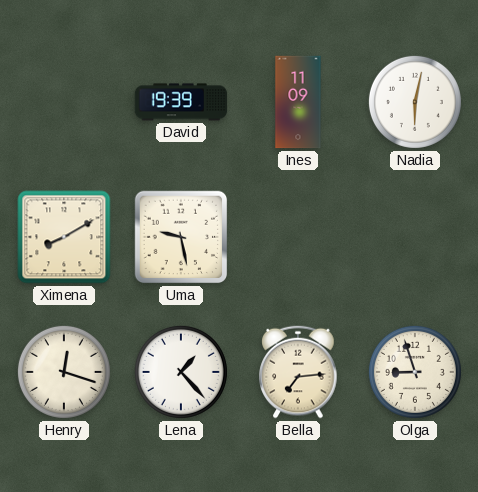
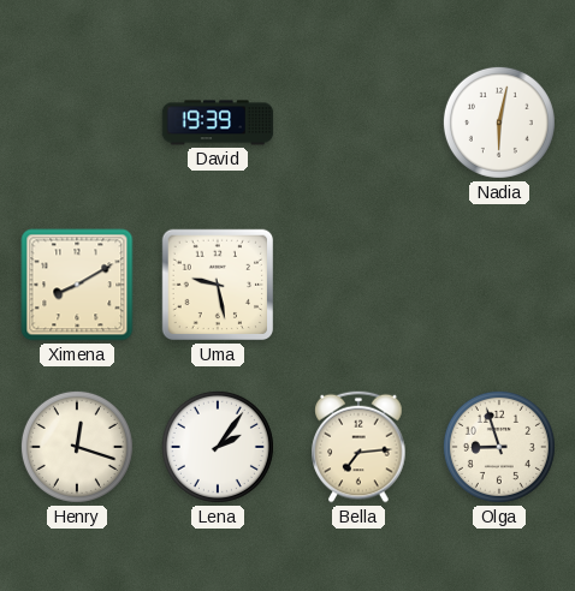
Ines: 11:09 -> none (298, 102)
Lena: 1:23 -> 2:06 (218, 447)
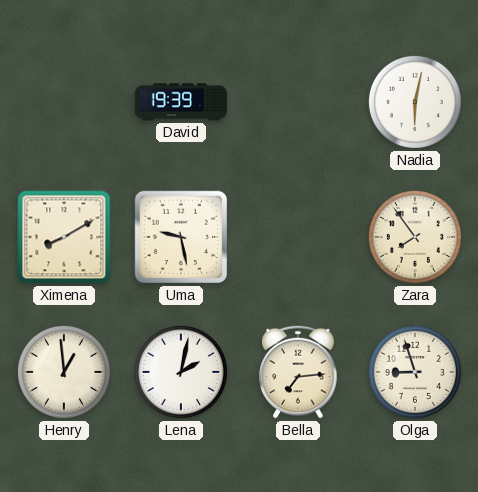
Zara: none -> 7:54 (415, 237)
Henry: 12:18 -> 12:59 (64, 372)
Lena: 2:06 -> 2:02 (181, 372)
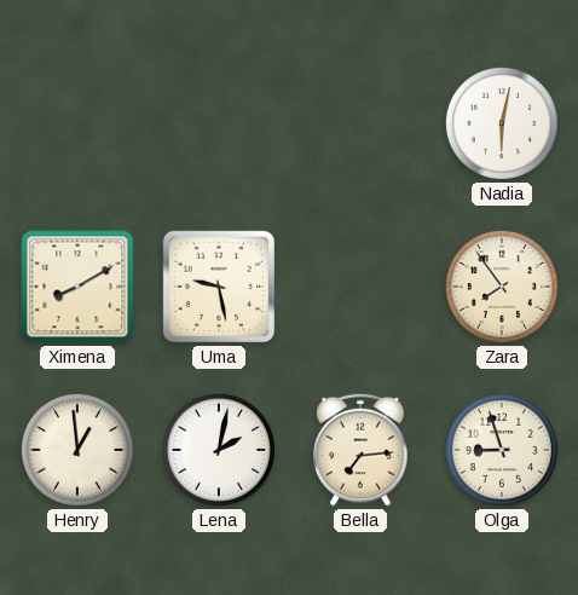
David: 19:39 -> none (181, 102)
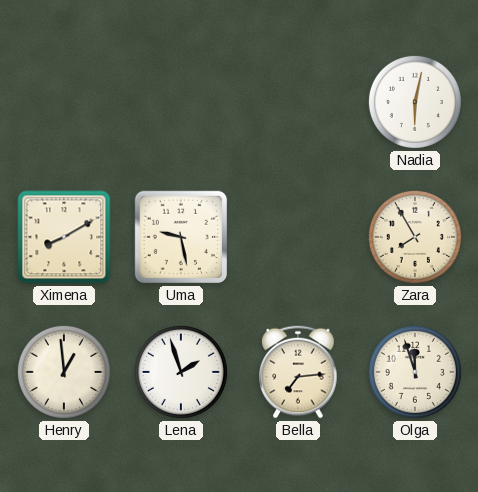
Zara: 7:54 -> 7:55 (415, 237)
Lena: 2:02 -> 1:57 (181, 372)
Olga: 8:57 -> 11:57 (415, 372)
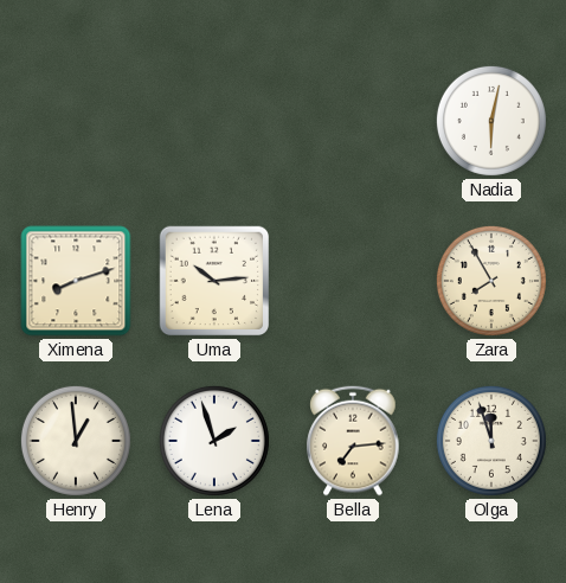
Ximena: 8:10 -> 8:12 (76, 281)
Uma: 9:28 -> 10:14 (214, 281)
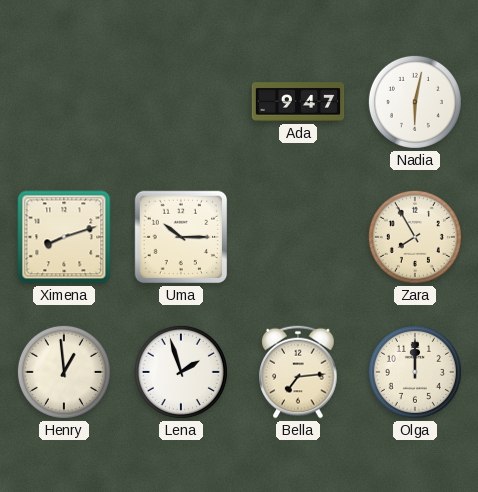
Ada: none -> 9:47 (298, 102)
Uma: 10:14 -> 10:15 (181, 237)
Olga: 11:57 -> 12:00 (415, 372)
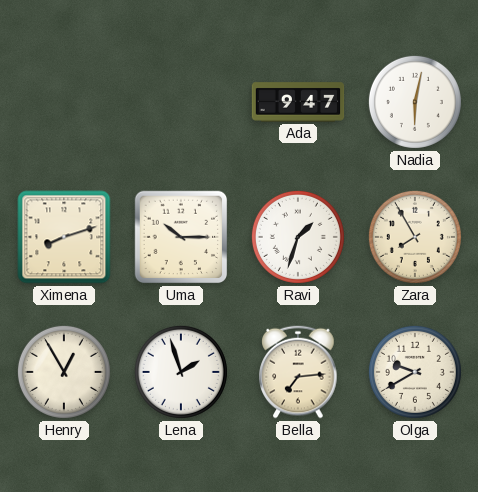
Ravi: none -> 1:33 (298, 237)
Henry: 12:59 -> 12:55 (64, 372)
Olga: 12:00 -> 9:40 (415, 372)
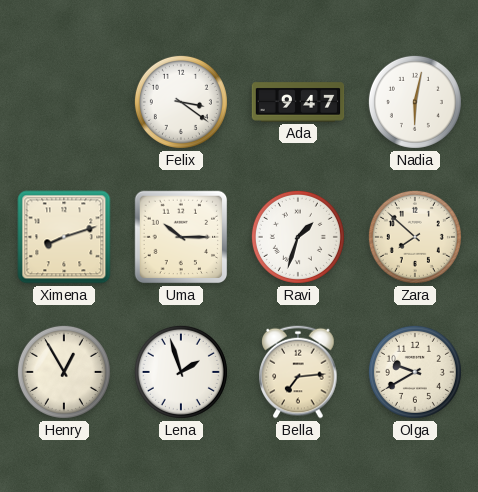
Felix: none -> 3:21 (181, 102)
Zara: 7:55 -> 7:52 (415, 237)
